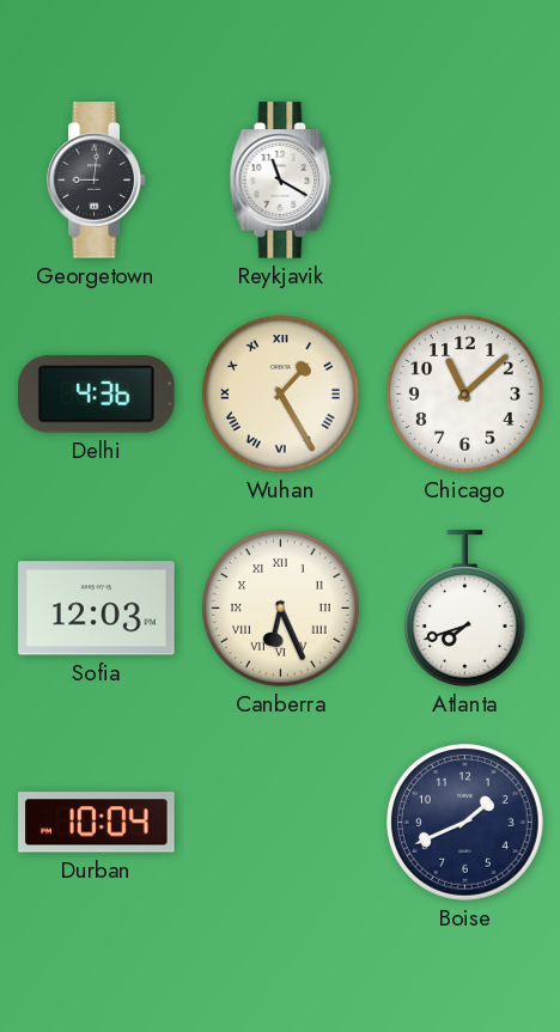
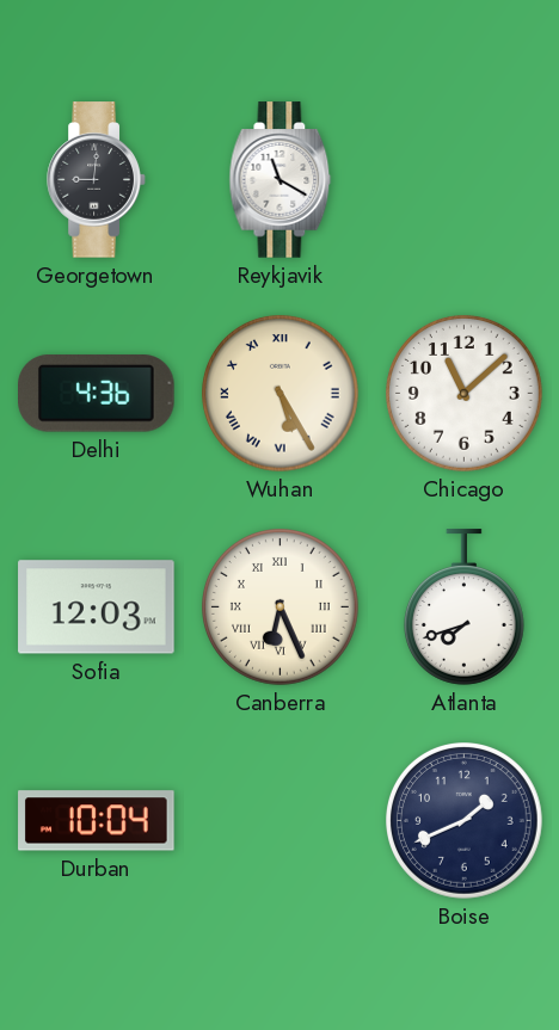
Wuhan: 1:25 -> 5:25 (281, 394)
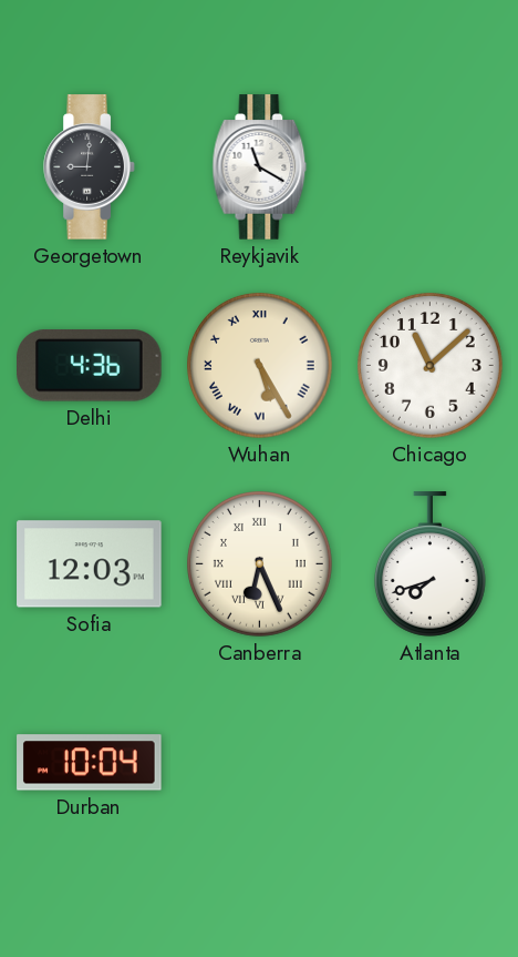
Boise: 1:41 -> none (465, 821)
